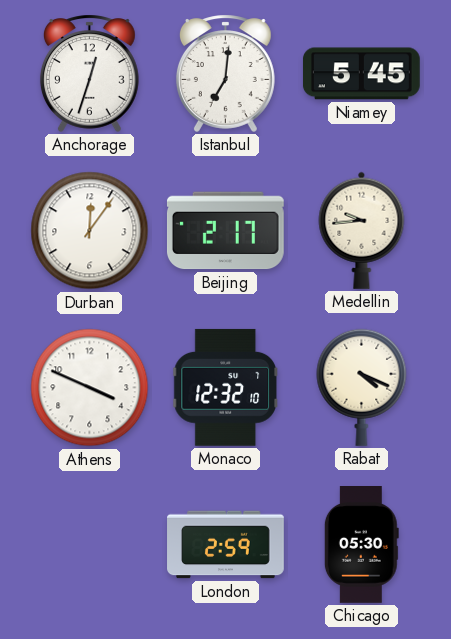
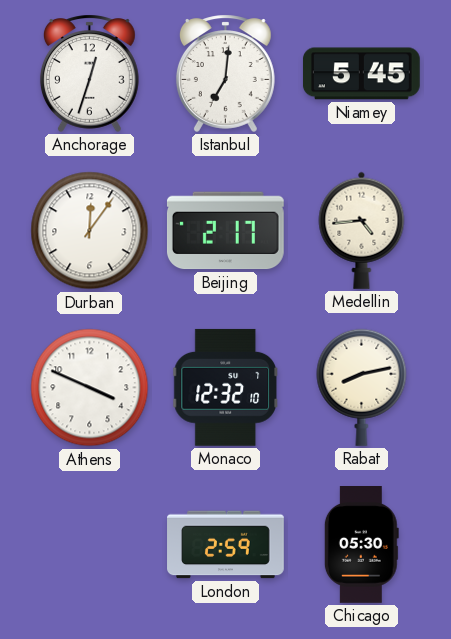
Medellin: 9:44 -> 4:44 (362, 230)
Rabat: 4:19 -> 8:13 (362, 387)
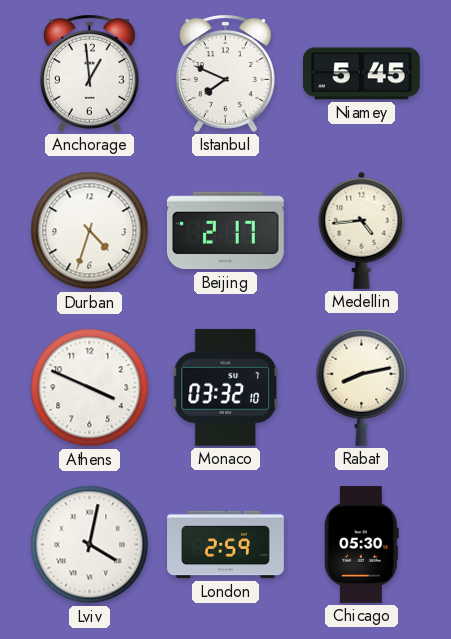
Anchorage: 12:33 -> 12:59 (89, 73)
Istanbul: 7:01 -> 7:49 (225, 73)
Durban: 12:06 -> 4:33 (90, 231)
Monaco: 12:32 -> 03:32 (226, 387)
Lviv: none -> 4:02 (90, 545)
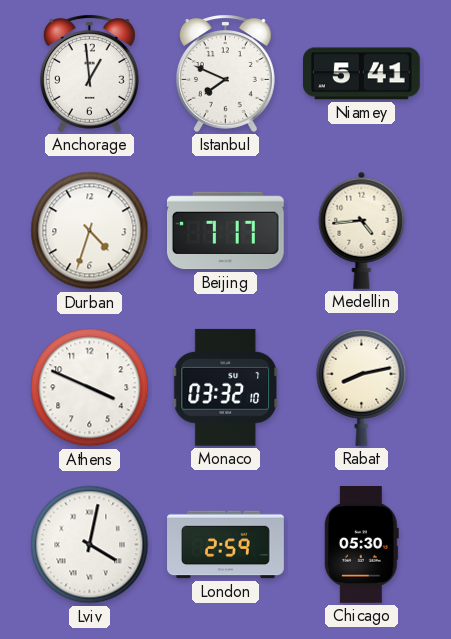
Niamey: 5:45 -> 5:41 (361, 74)
Beijing: 2:17 -> 7:17 (225, 231)
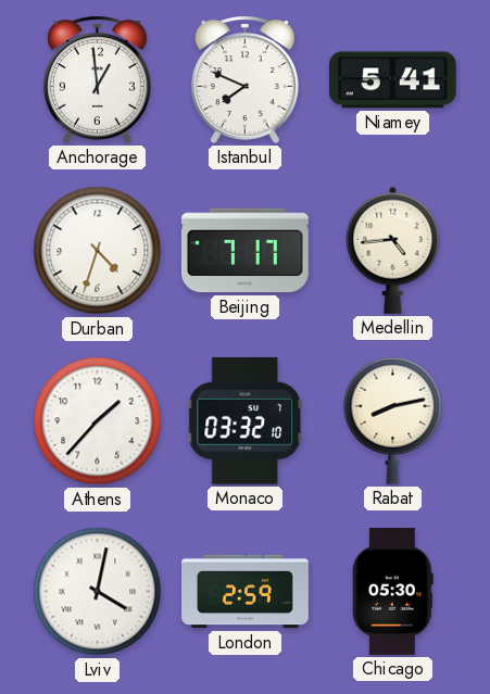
Athens: 3:49 -> 1:37 (98, 421)
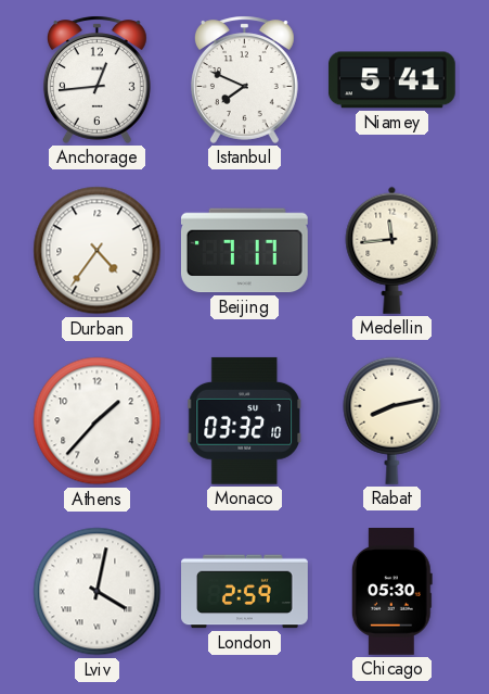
Anchorage: 12:59 -> 12:44 (96, 79)
Durban: 4:33 -> 4:36 (98, 251)
Medellin: 4:44 -> 11:44 (393, 250)
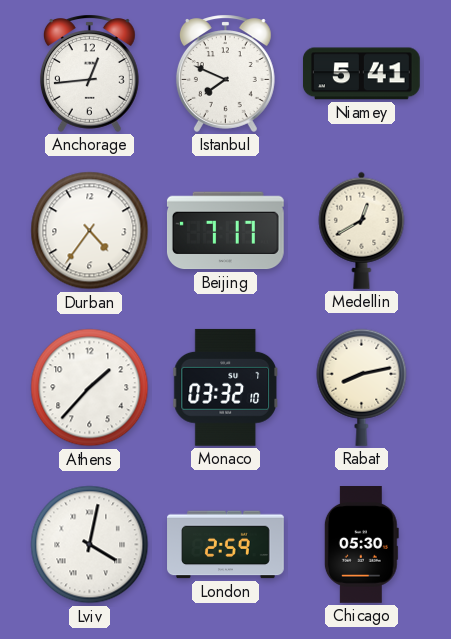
Medellin: 11:44 -> 12:40 (362, 230)
